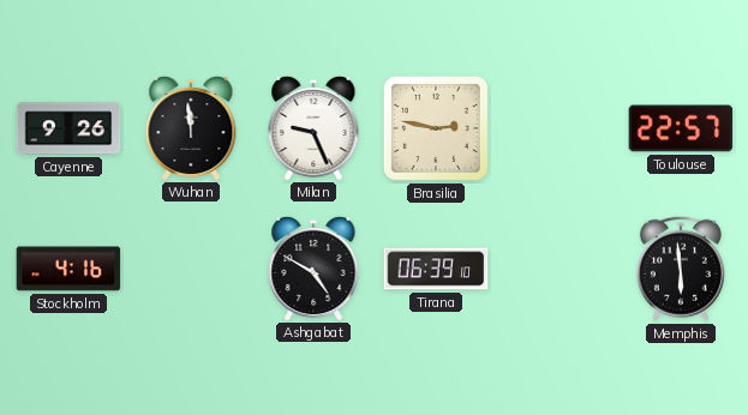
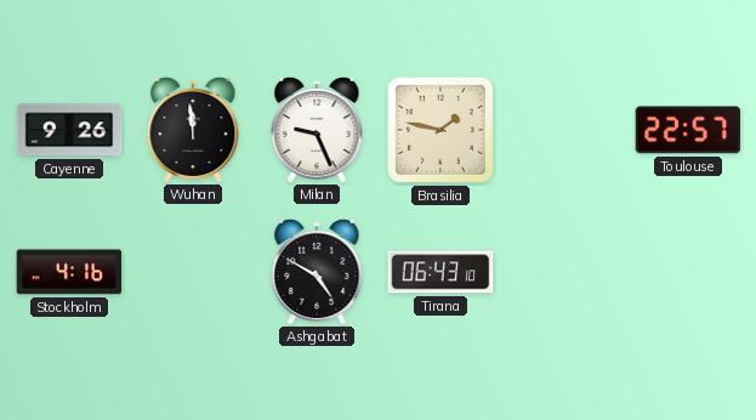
Brasilia: 2:47 -> 1:47 (440, 130)
Tirana: 06:39 -> 06:43 (440, 272)
Memphis: 5:59 -> none (681, 269)
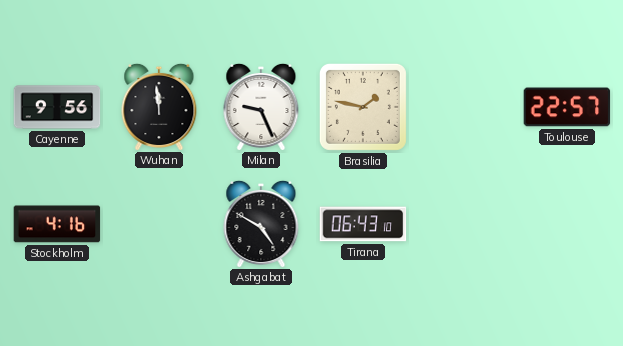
Cayenne: 9:26 -> 9:56 (57, 107)
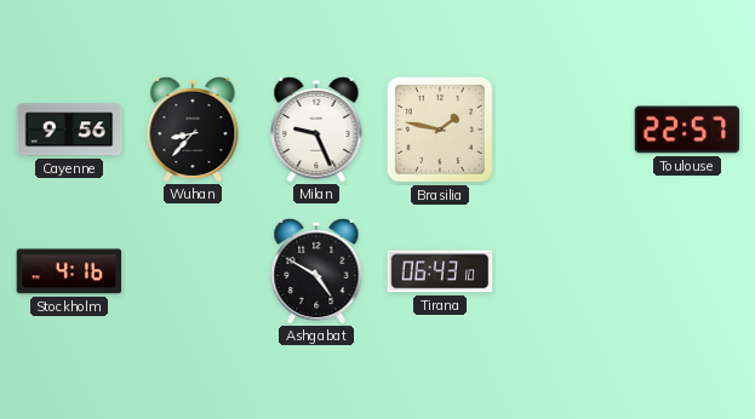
Wuhan: 11:59 -> 8:37 (193, 128)
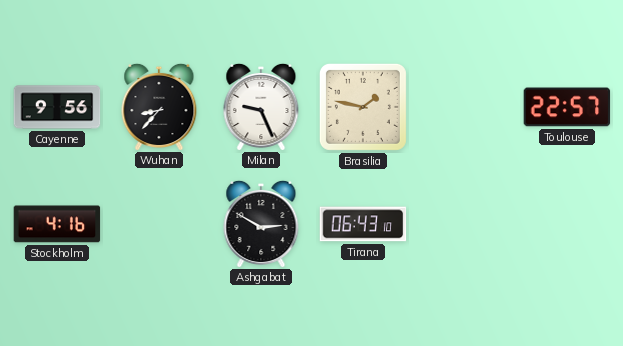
Ashgabat: 4:50 -> 2:50 (261, 223)
